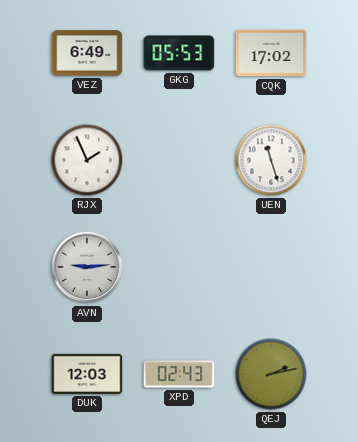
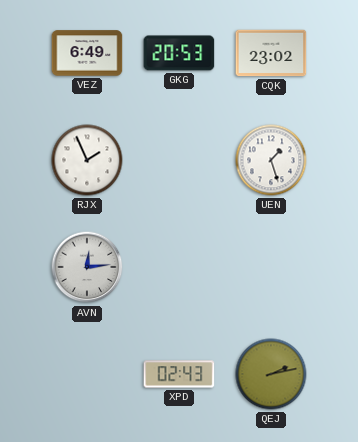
GKG: 05:53 -> 20:53 (179, 53)
CQK: 17:02 -> 23:02 (271, 53)
UEN: 11:27 -> 1:27 (271, 160)
AVN: 9:14 -> 12:14 (87, 267)
DUK: 12:03 -> none (87, 374)
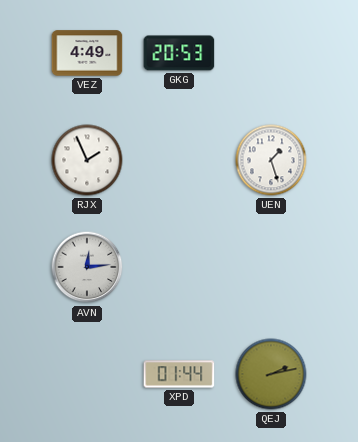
VEZ: 6:49 -> 4:49 (87, 53)
CQK: 23:02 -> none (271, 53)
XPD: 02:43 -> 01:44 (179, 374)
